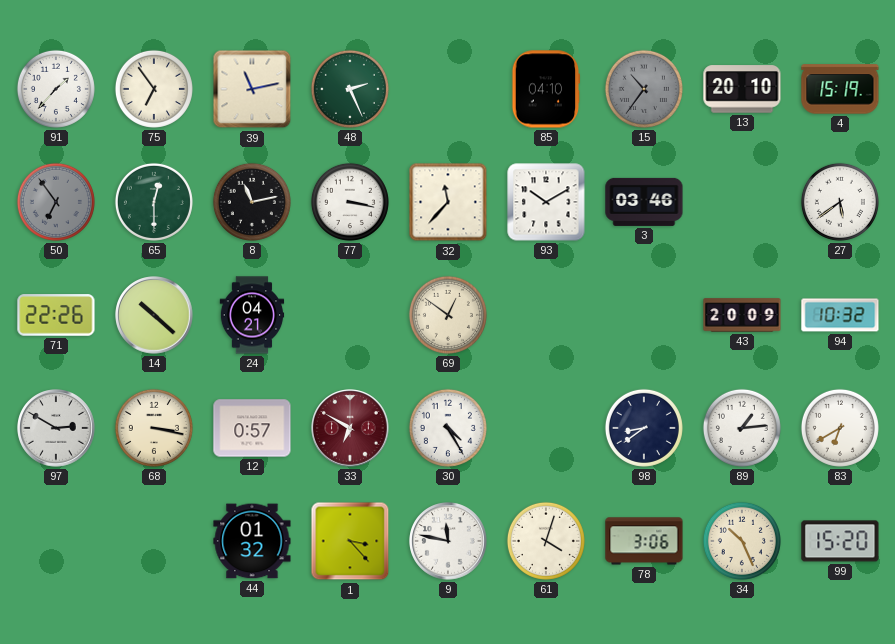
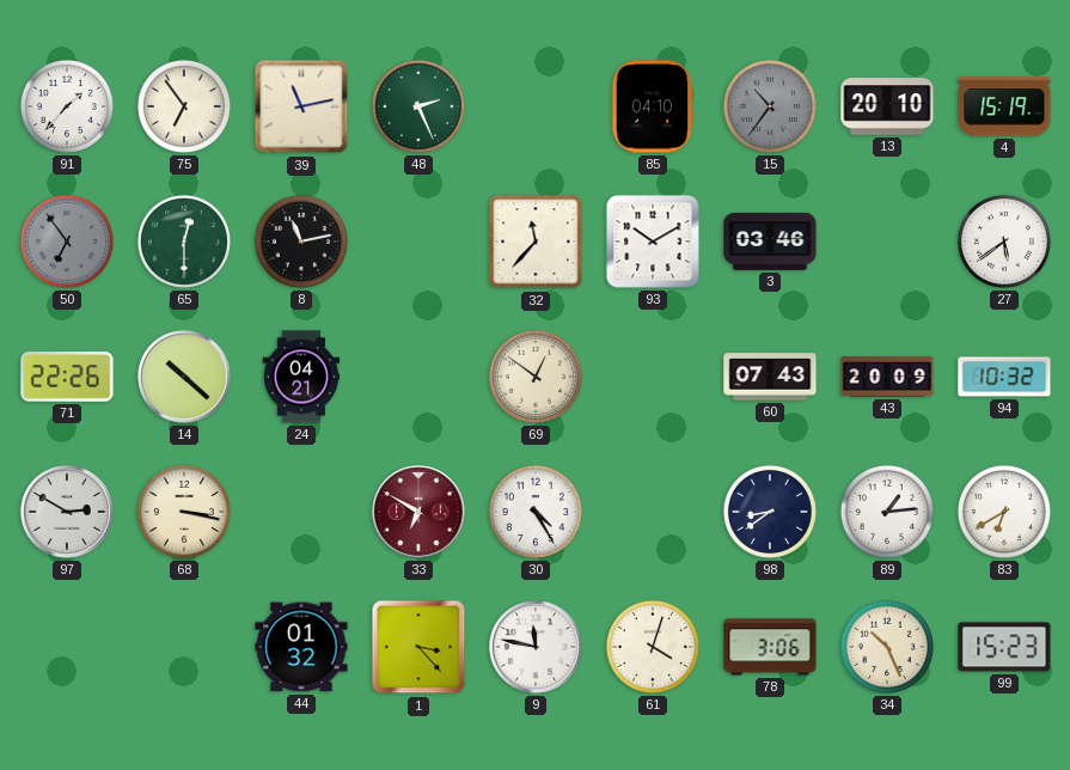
77: 3:17 -> none (350, 202)
60: none -> 07:43 (770, 377)
12: 0:57 -> none (252, 428)
99: 15:20 -> 15:23 (1004, 647)
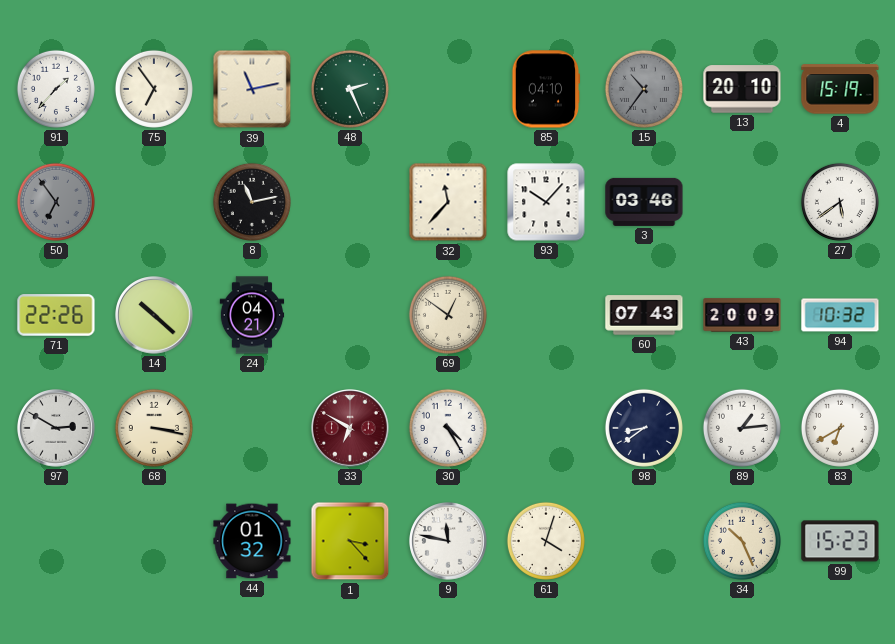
65: 12:30 -> none (184, 242)
93: 10:10 -> 10:07 (546, 202)
78: 3:06 -> none (770, 647)
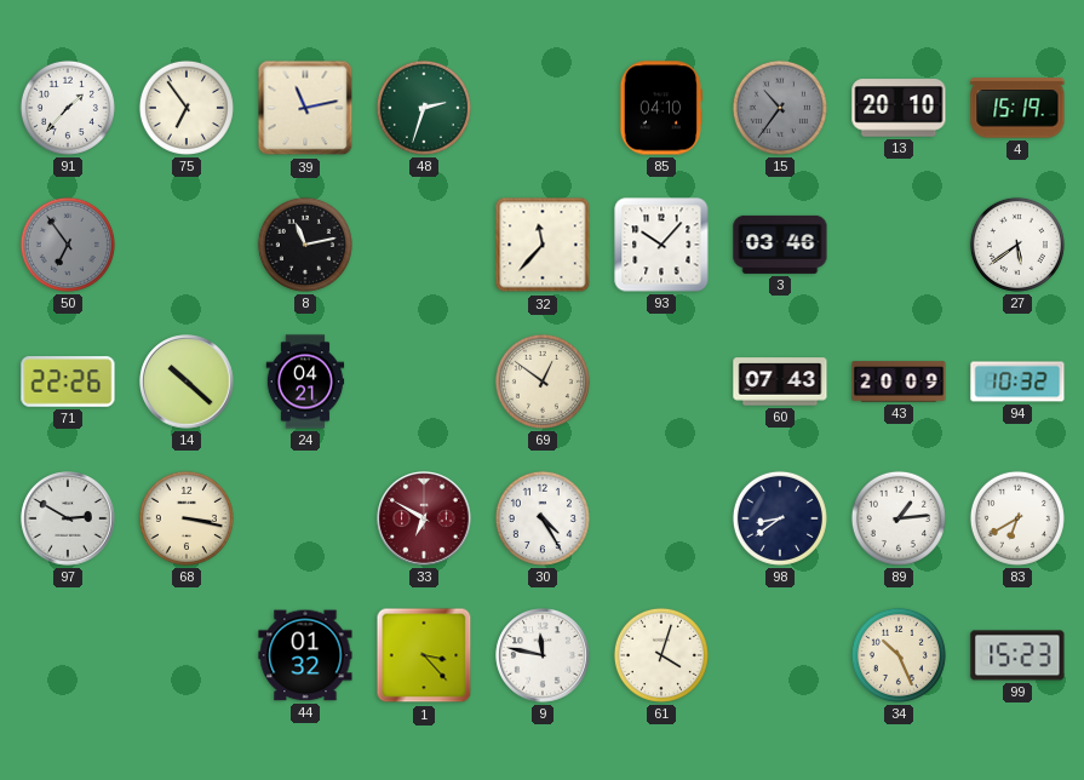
48: 2:26 -> 2:33 (424, 108)
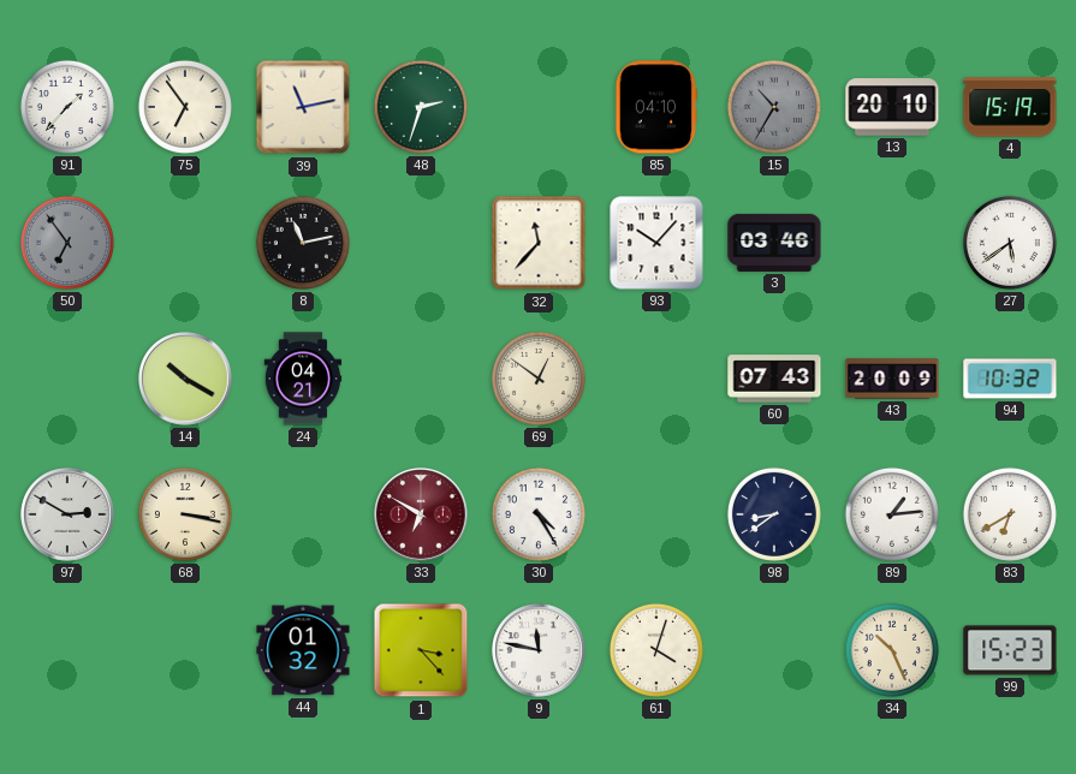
15: 10:36 -> 10:35 (774, 107)
71: 22:26 -> none (68, 382)
14: 10:22 -> 10:20 (185, 379)
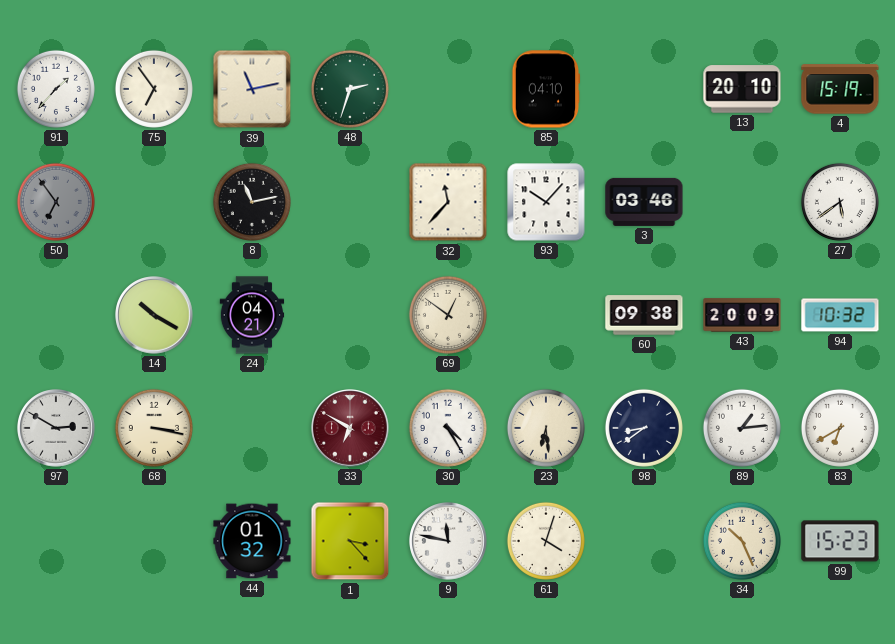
15: 10:35 -> none (774, 107)
60: 07:43 -> 09:38 (644, 315)
23: none -> 6:29 (546, 428)
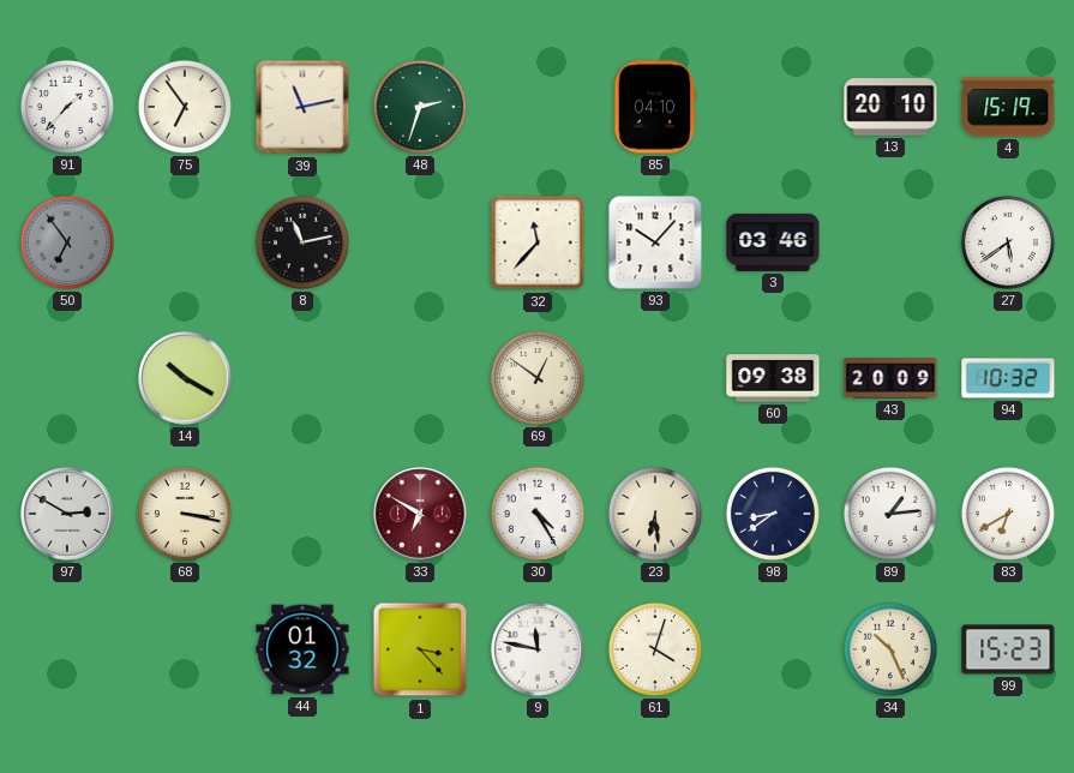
24: 04:21 -> none (252, 315)
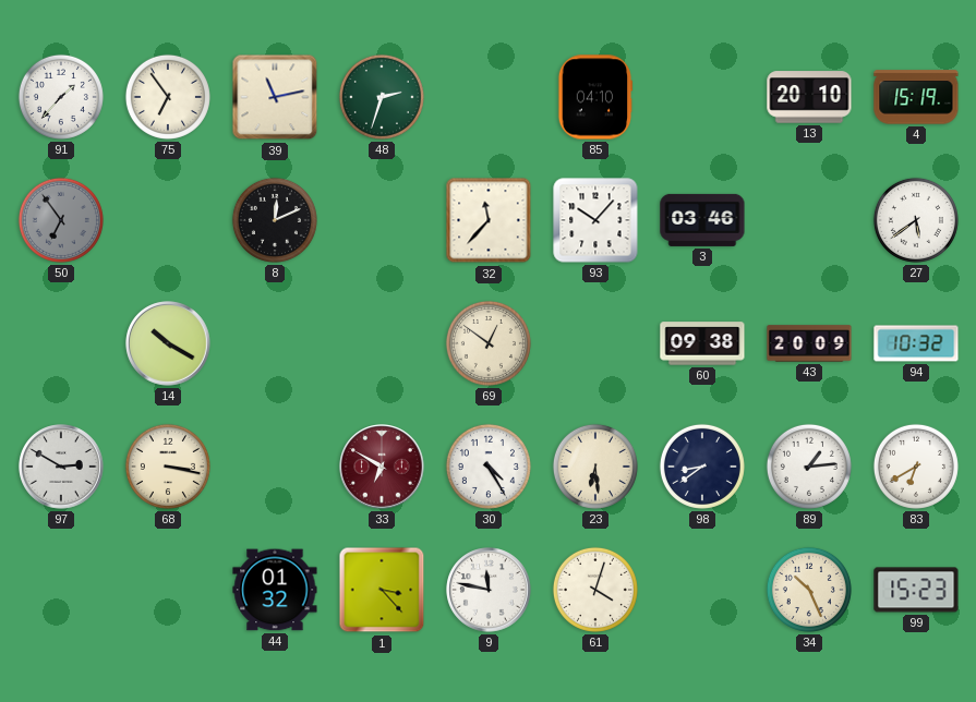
8: 11:13 -> 12:11 (275, 220)
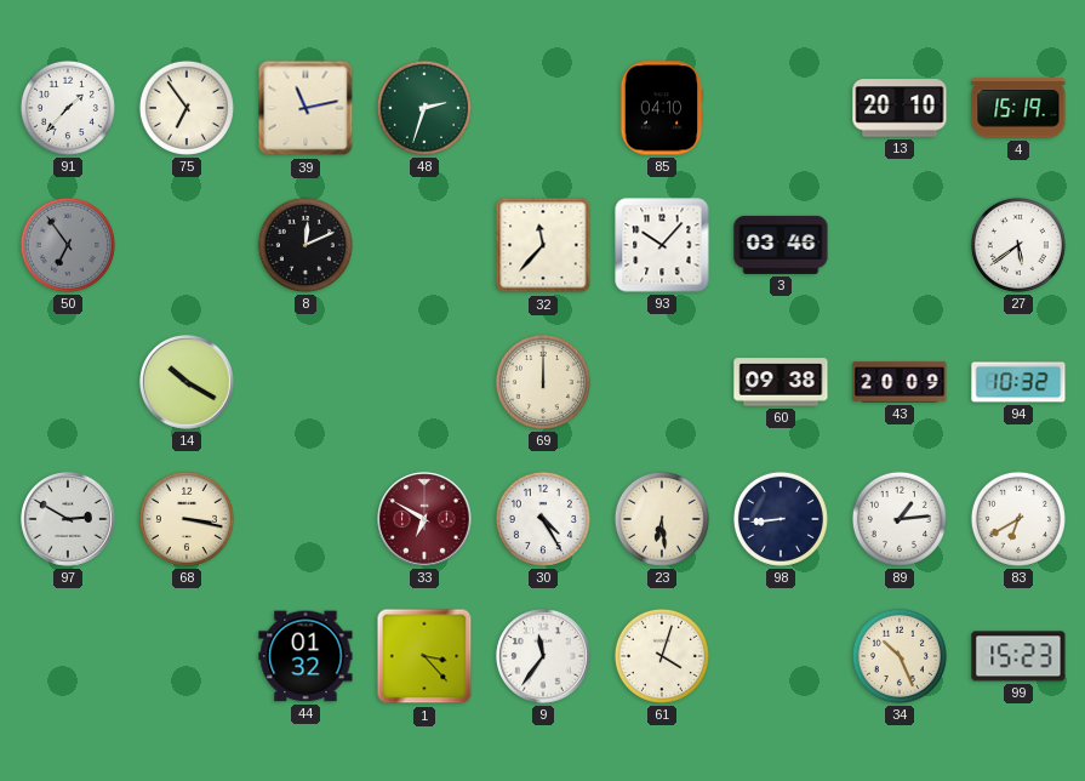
69: 12:51 -> 12:00 (543, 382)
98: 8:39 -> 8:44 (781, 519)
9: 11:47 -> 11:36 (543, 656)
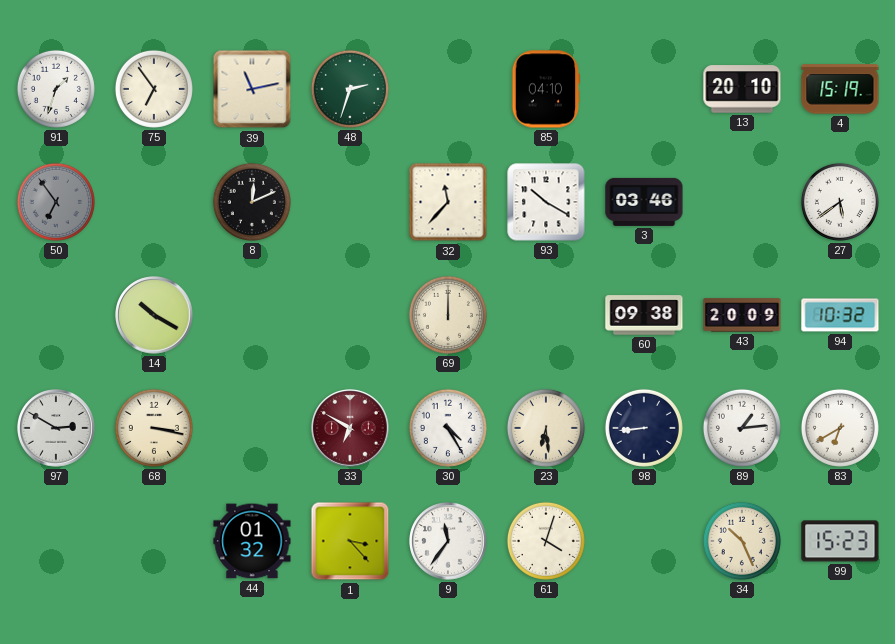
91: 1:37 -> 1:33 (56, 89)
93: 10:07 -> 10:20 (546, 202)
